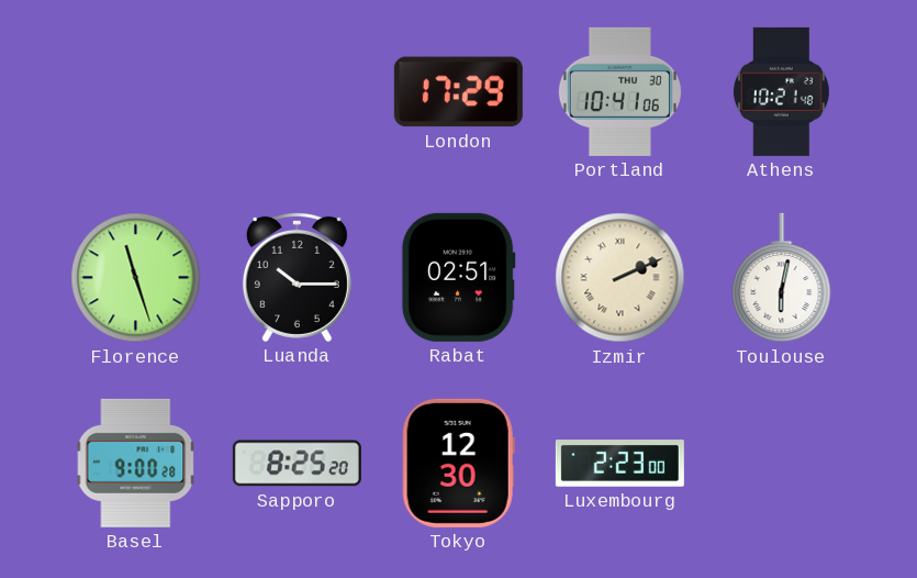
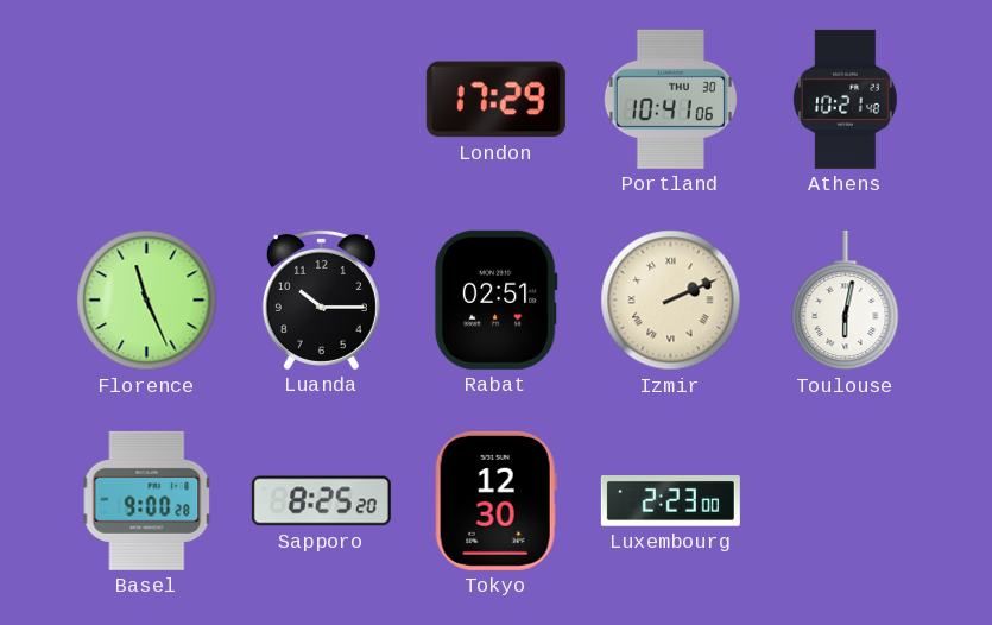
Florence: 11:27 -> 11:26 (147, 301)
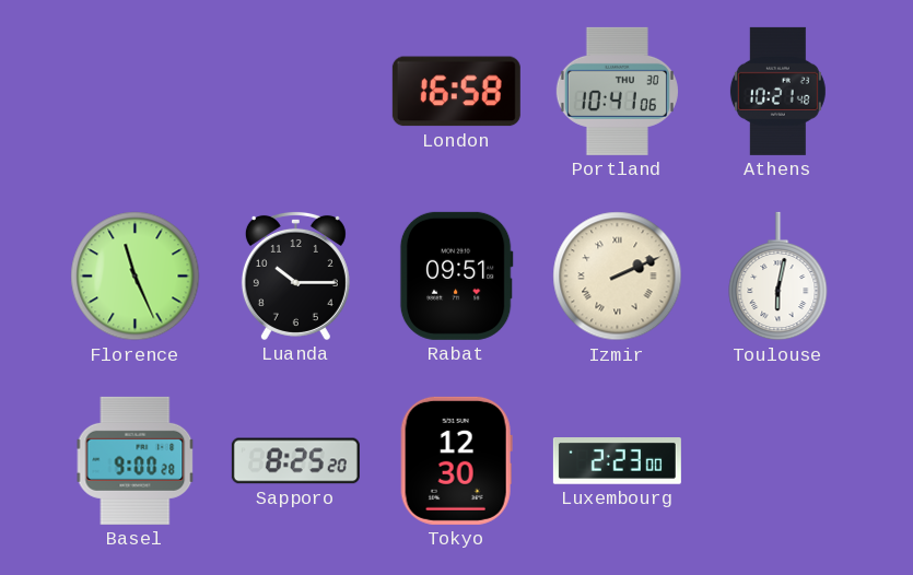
London: 17:29 -> 16:58 (456, 92)
Rabat: 02:51 -> 09:51 (456, 275)
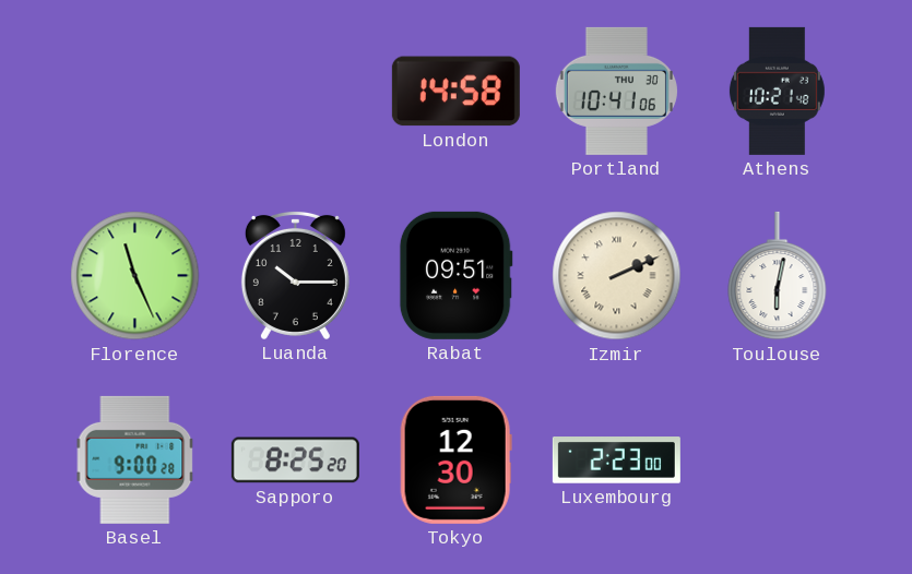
London: 16:58 -> 14:58 (455, 92)
